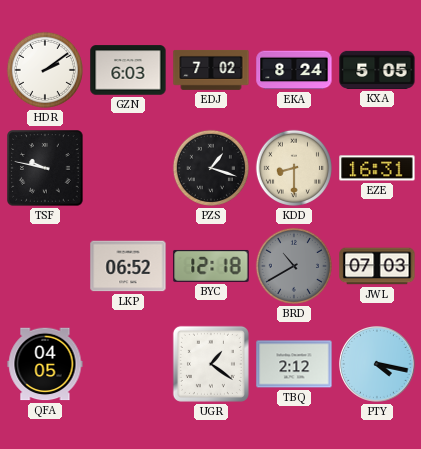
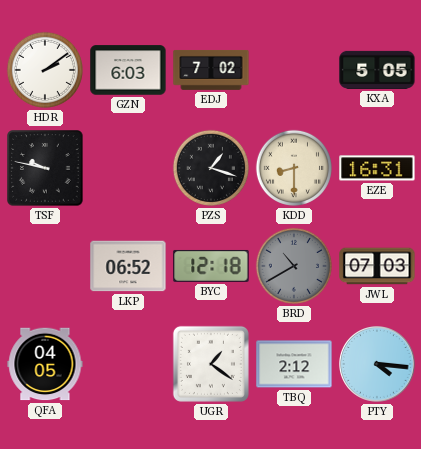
EKA: 8:24 -> none (294, 70)
PTY: 4:17 -> 4:16 (378, 365)
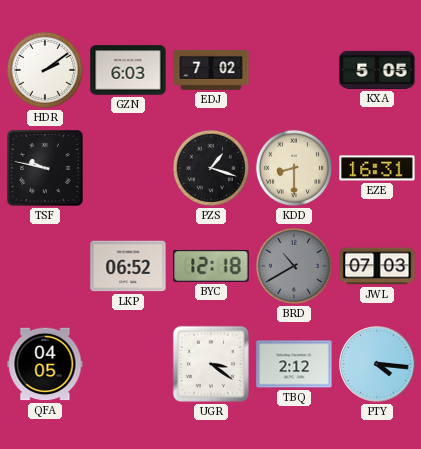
UGR: 1:21 -> 3:21 (211, 364)
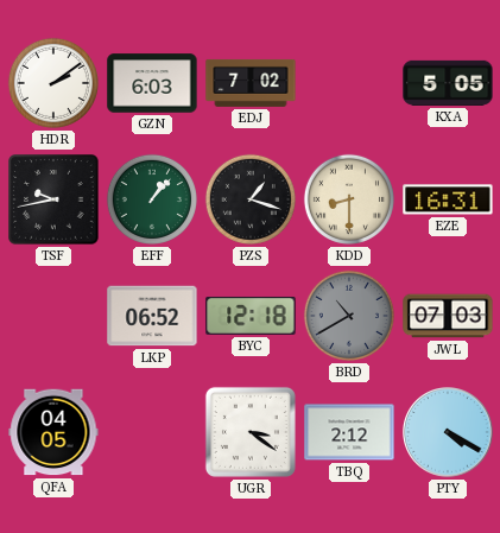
TSF: 9:47 -> 9:43 (53, 199)
EFF: none -> 1:07 (152, 199)
PTY: 4:16 -> 4:20 (449, 433)
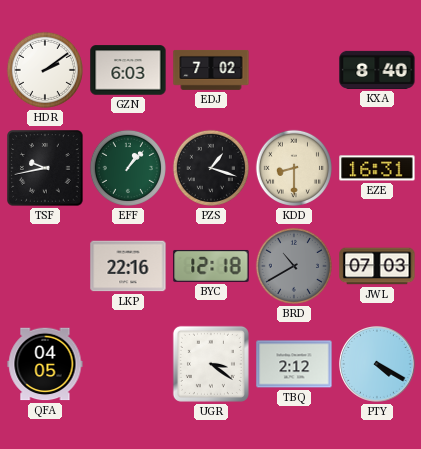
KXA: 5:05 -> 8:40 (377, 70)
LKP: 06:52 -> 22:16 (128, 266)
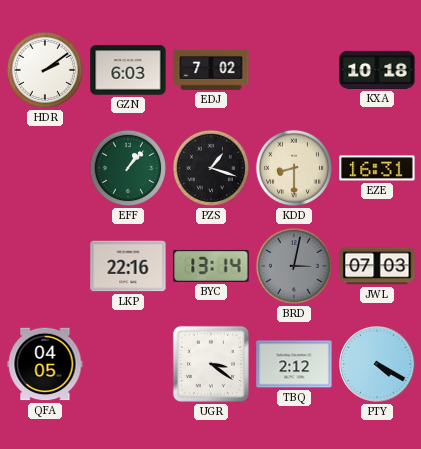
KXA: 8:40 -> 10:18 (377, 70)
TSF: 9:43 -> none (45, 168)
BYC: 12:18 -> 13:14 (211, 266)
BRD: 10:40 -> 3:02 (294, 266)
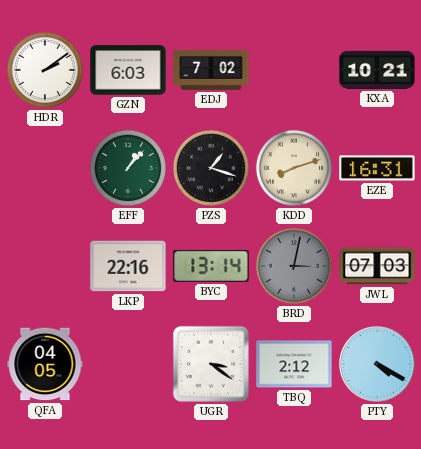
KXA: 10:18 -> 10:21 (377, 70)
KDD: 8:30 -> 8:12 (294, 168)
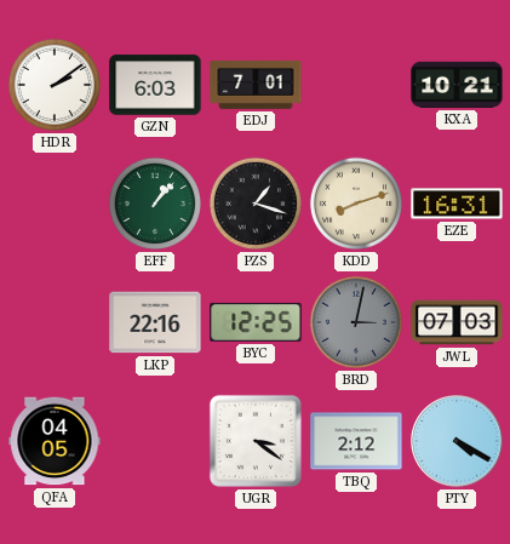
EDJ: 7:02 -> 7:01 (256, 85)
BYC: 13:14 -> 12:25 (256, 322)
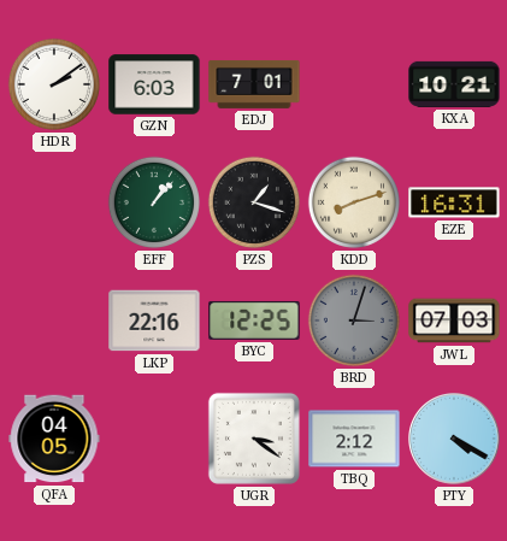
BRD: 3:02 -> 3:03 (354, 321)
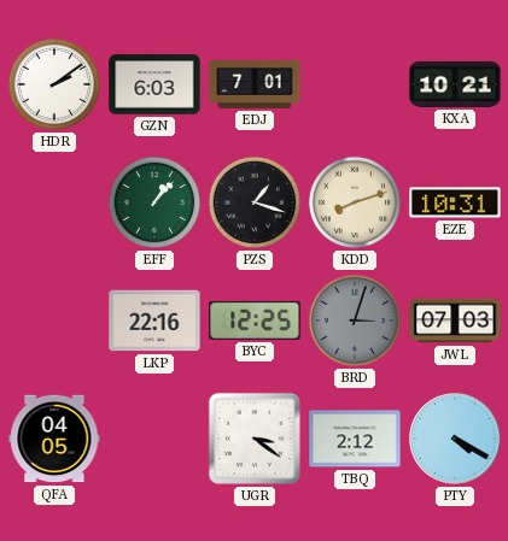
EZE: 16:31 -> 10:31 (455, 202)
